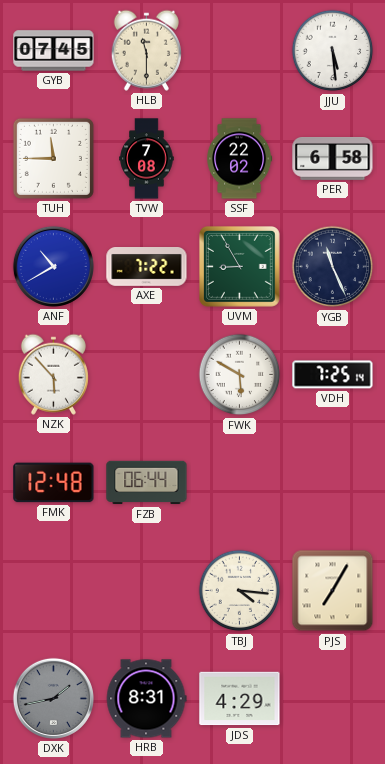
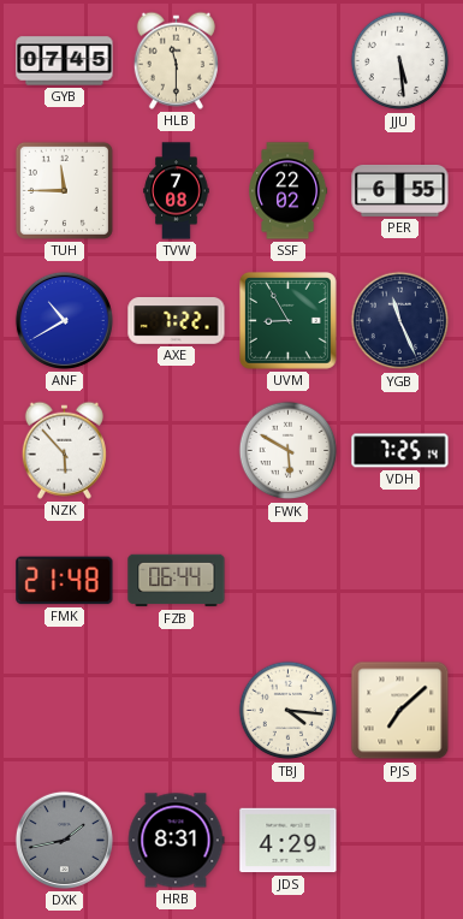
PER: 6:58 -> 6:55 (400, 191)
FMK: 12:48 -> 21:48 (65, 581)
PJS: 7:05 -> 7:08 (400, 711)
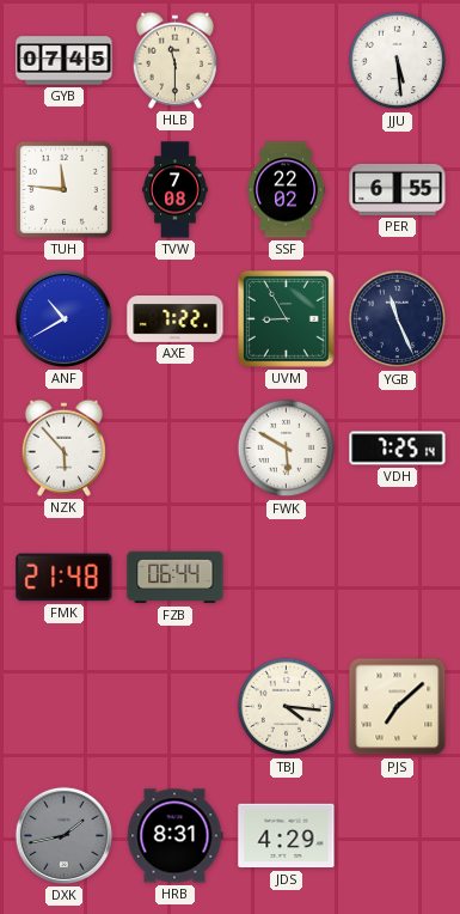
TUH: 11:45 -> 11:46 (63, 189)
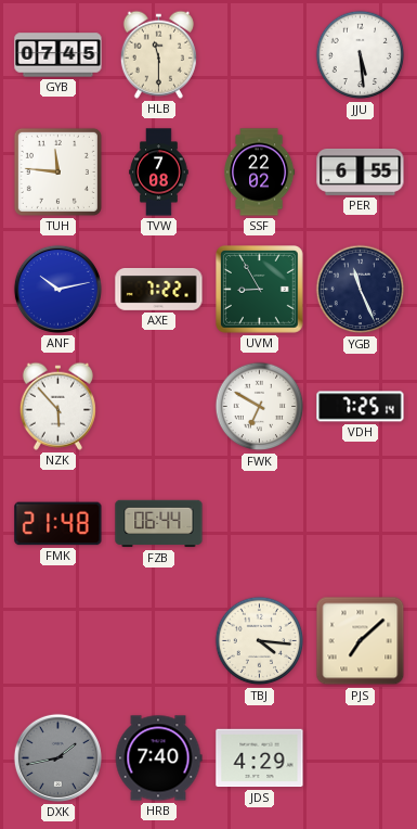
ANF: 10:40 -> 10:13 (57, 289)
FWK: 5:50 -> 6:50 (260, 407)
HRB: 8:31 -> 7:40 (158, 758)
